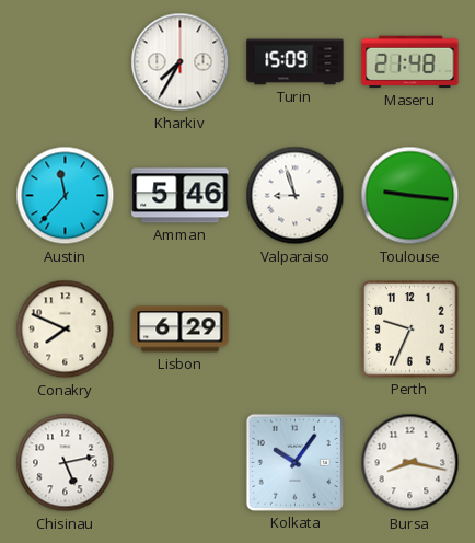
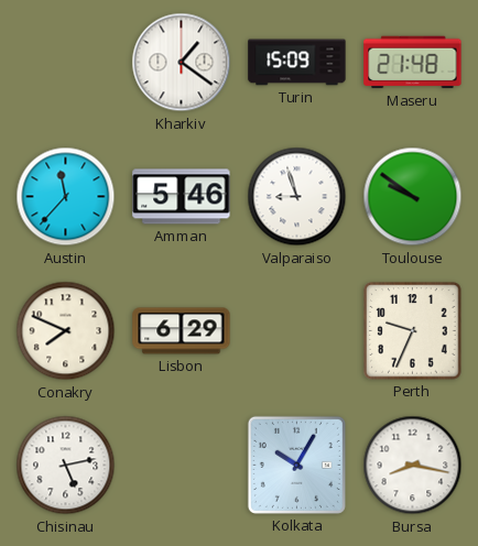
Kharkiv: 7:35 -> 1:21 (182, 63)
Toulouse: 9:16 -> 9:51 (413, 197)
Kolkata: 10:06 -> 10:05 (296, 465)
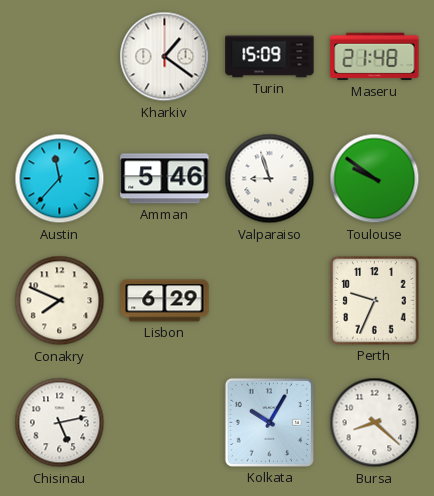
Bursa: 8:17 -> 8:22 (375, 423)
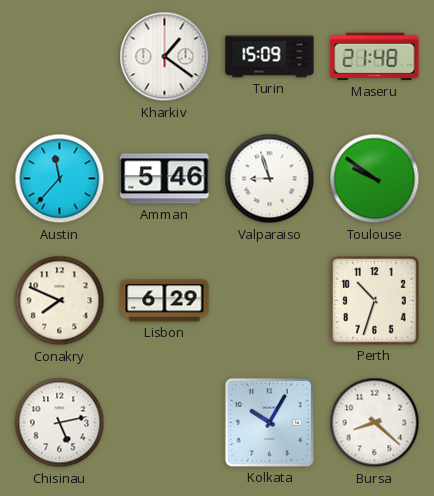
Perth: 9:34 -> 10:33 (375, 301)
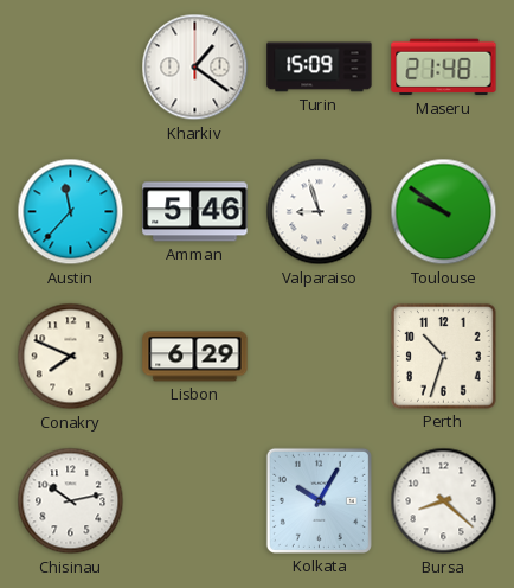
Chisinau: 5:13 -> 10:13 (71, 501)
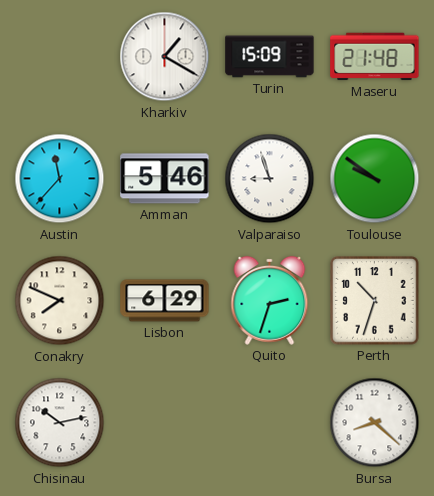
Kharkiv: 1:21 -> 1:20 (165, 57)
Quito: none -> 2:33 (270, 300)
Kolkata: 10:05 -> none (319, 500)
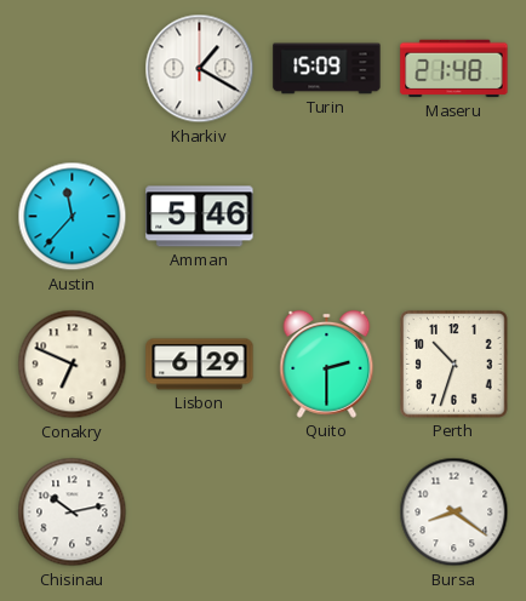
Valparaiso: 8:57 -> none (270, 179)
Toulouse: 9:51 -> none (375, 179)
Conakry: 7:49 -> 6:49 (73, 365)
Quito: 2:33 -> 2:30 (327, 364)
Bursa: 8:22 -> 8:21 (454, 513)
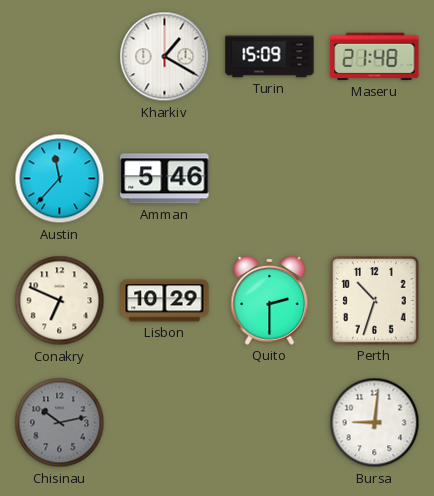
Lisbon: 6:29 -> 10:29 (165, 301)
Chisinau dial: white -> grey (60, 423)
Bursa: 8:21 -> 9:01 (375, 423)
